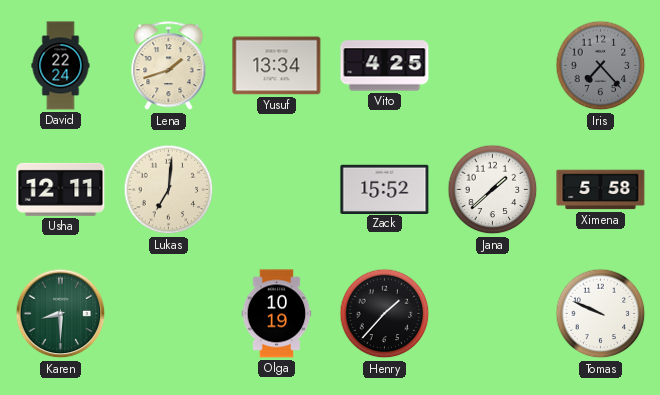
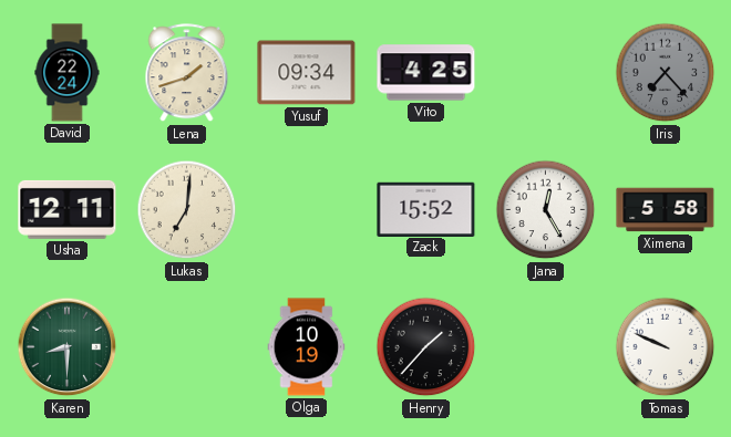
Yusuf: 13:34 -> 09:34 (307, 73)
Jana: 1:38 -> 12:25 (546, 210)
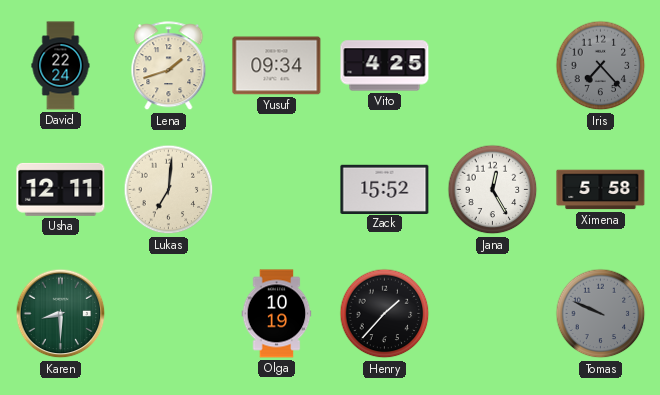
Tomas dial: white -> grey (601, 314)
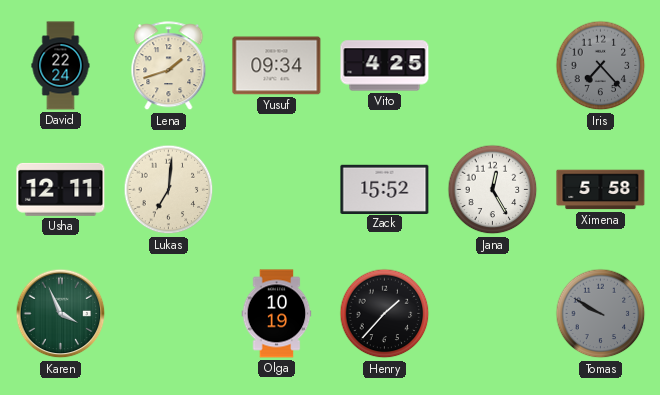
Karen: 8:30 -> 3:56 (61, 314)
Tomas: 9:49 -> 9:50 (601, 314)
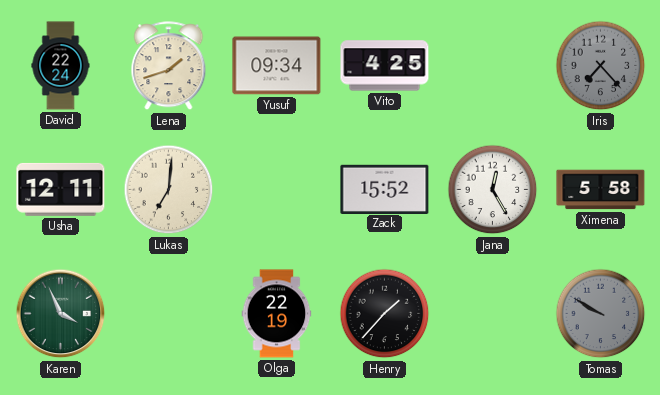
Olga: 10:19 -> 22:19 (277, 314)
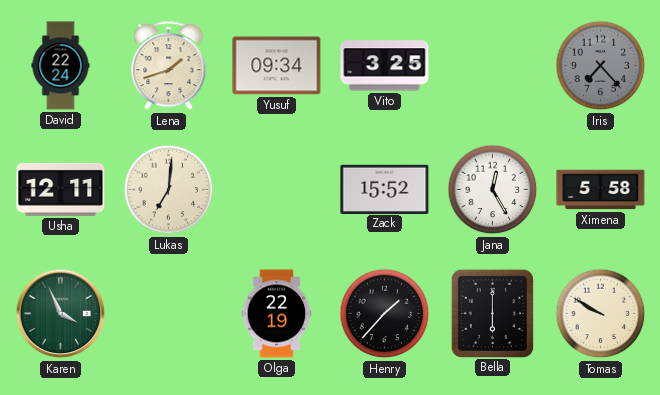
Vito: 4:25 -> 3:25 (385, 66)
Bella: none -> 6:00 (492, 313)
Tomas dial: grey -> cream (601, 314)
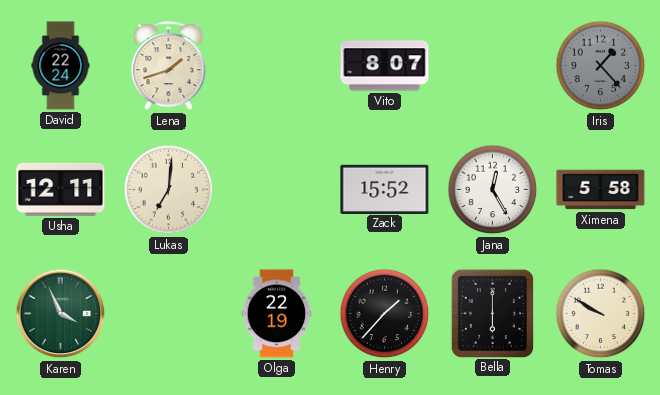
Yusuf: 09:34 -> none (277, 66)
Vito: 3:25 -> 8:07 (385, 66)
Iris: 7:23 -> 1:23 (601, 66)
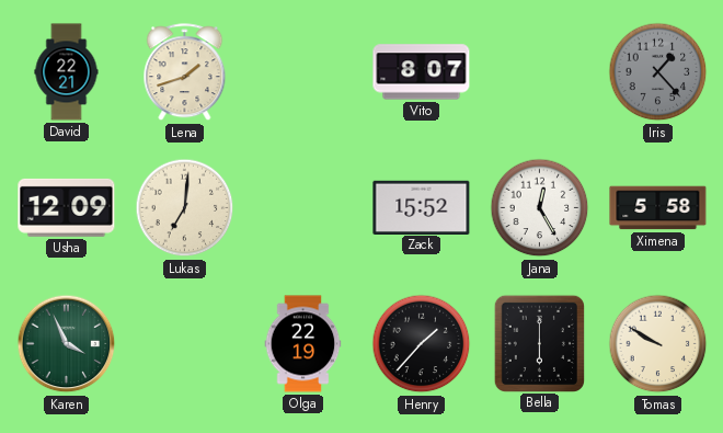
David: 22:24 -> 22:21 (67, 72)
Usha: 12:11 -> 12:09 (67, 207)
